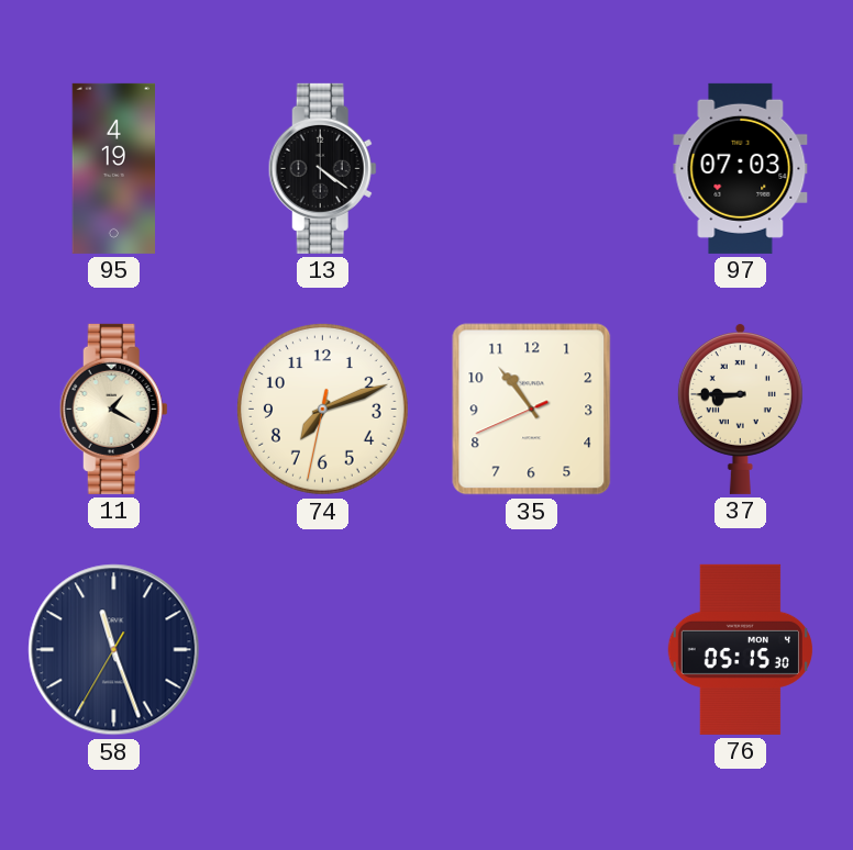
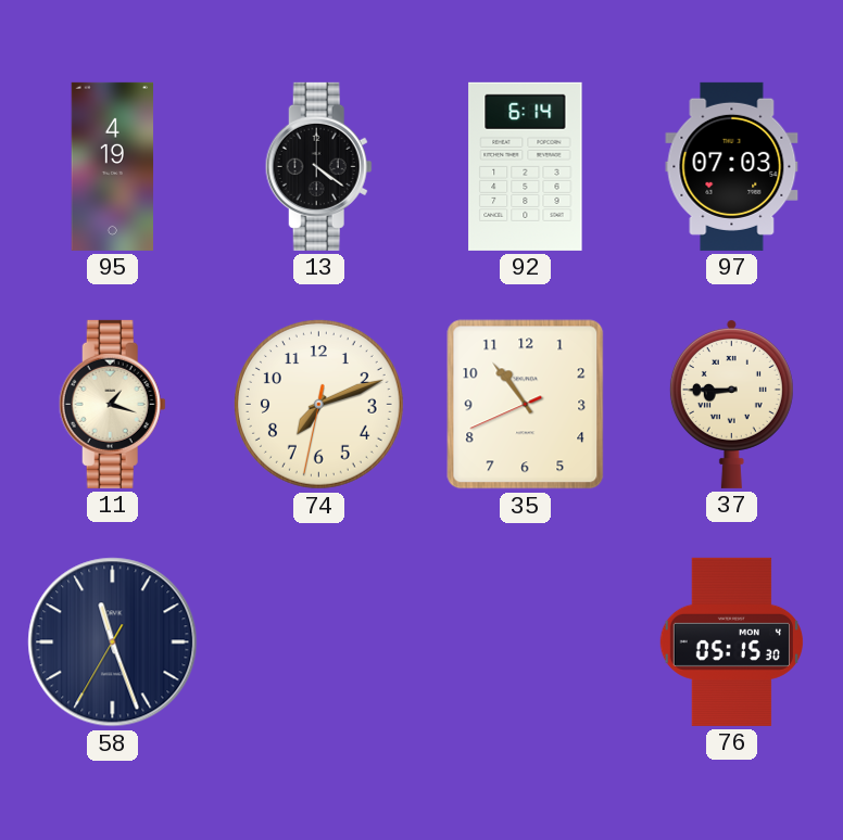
92: none -> 6:14 (526, 166)
11: 1:20 -> 1:18 (112, 404)
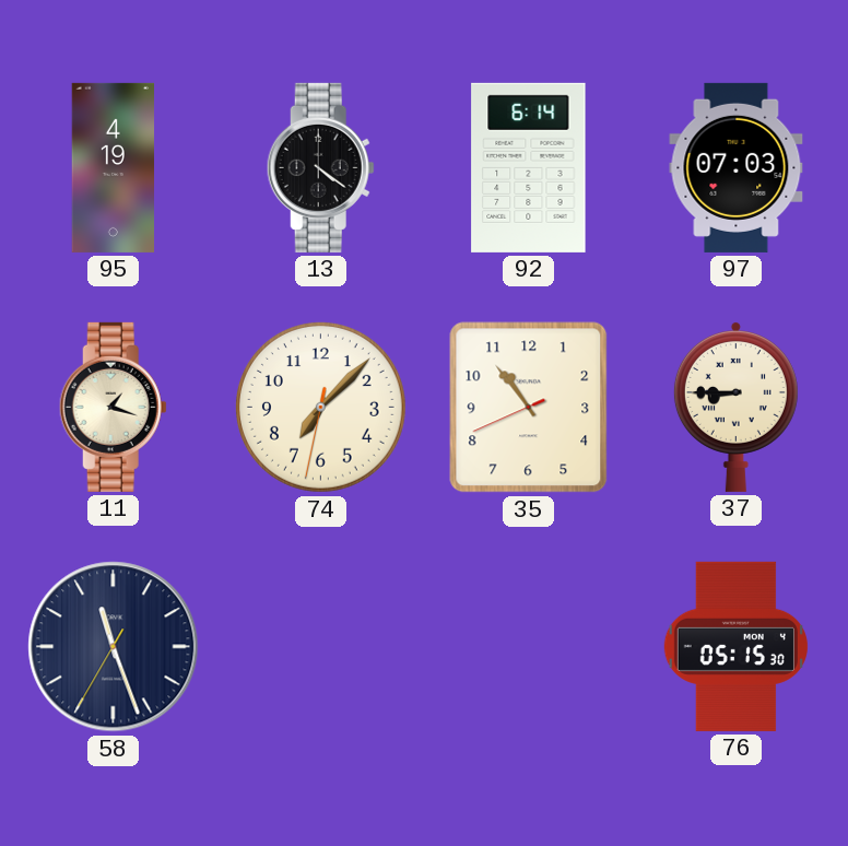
74: 7:11 -> 7:07 (320, 407)
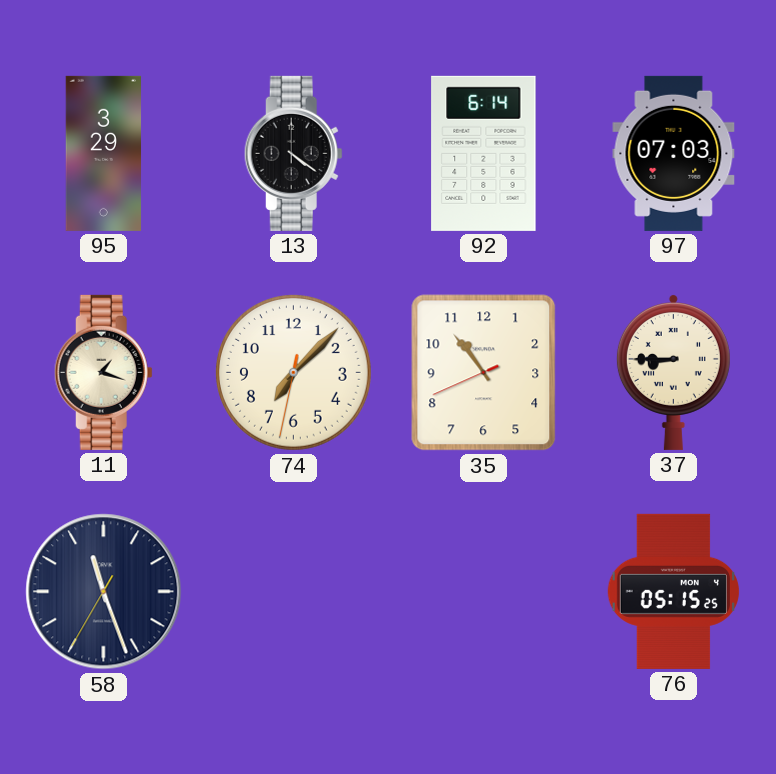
95: 4:19 -> 3:29 (104, 153)
76: 05:15:30 -> 05:15:25 (673, 591)
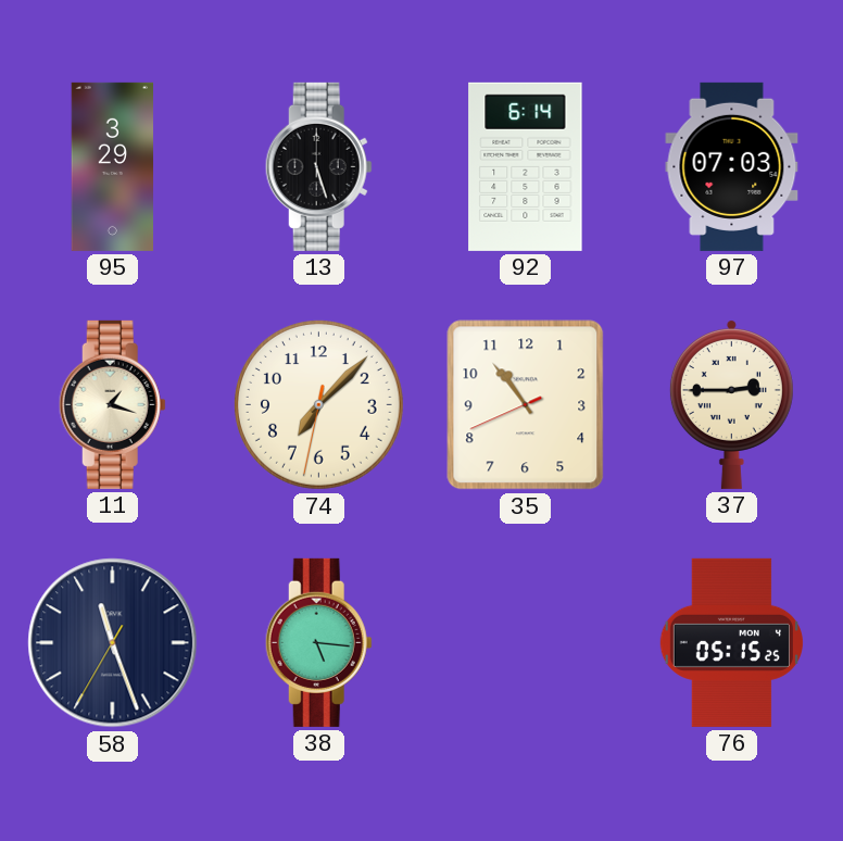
13: 4:21 -> 5:27 (318, 166)
37: 8:45 -> 2:45 (731, 404)
38: none -> 5:16 (318, 642)
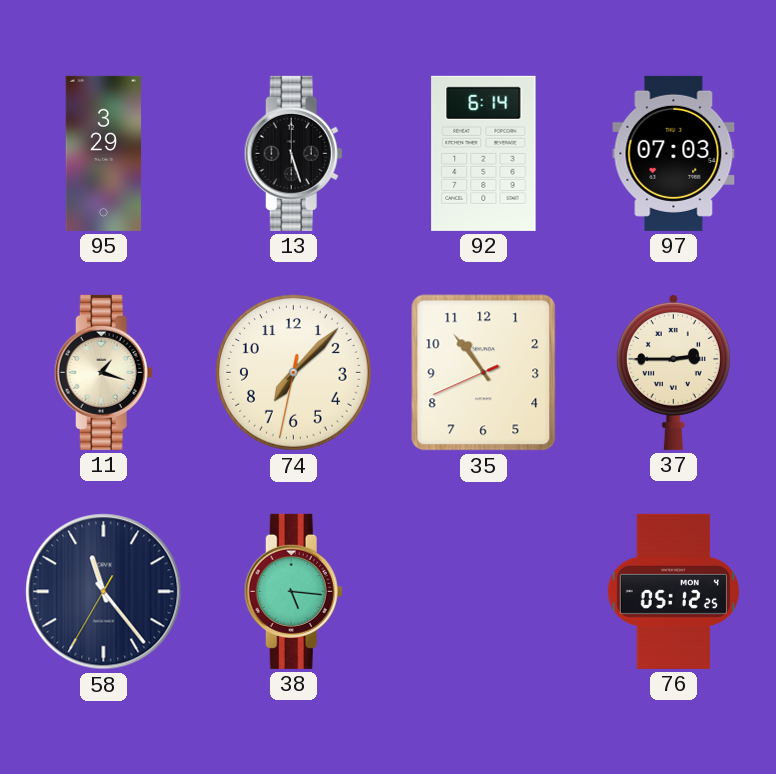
58: 11:26 -> 11:23 (104, 592)
76: 05:15 -> 05:12 (673, 591)
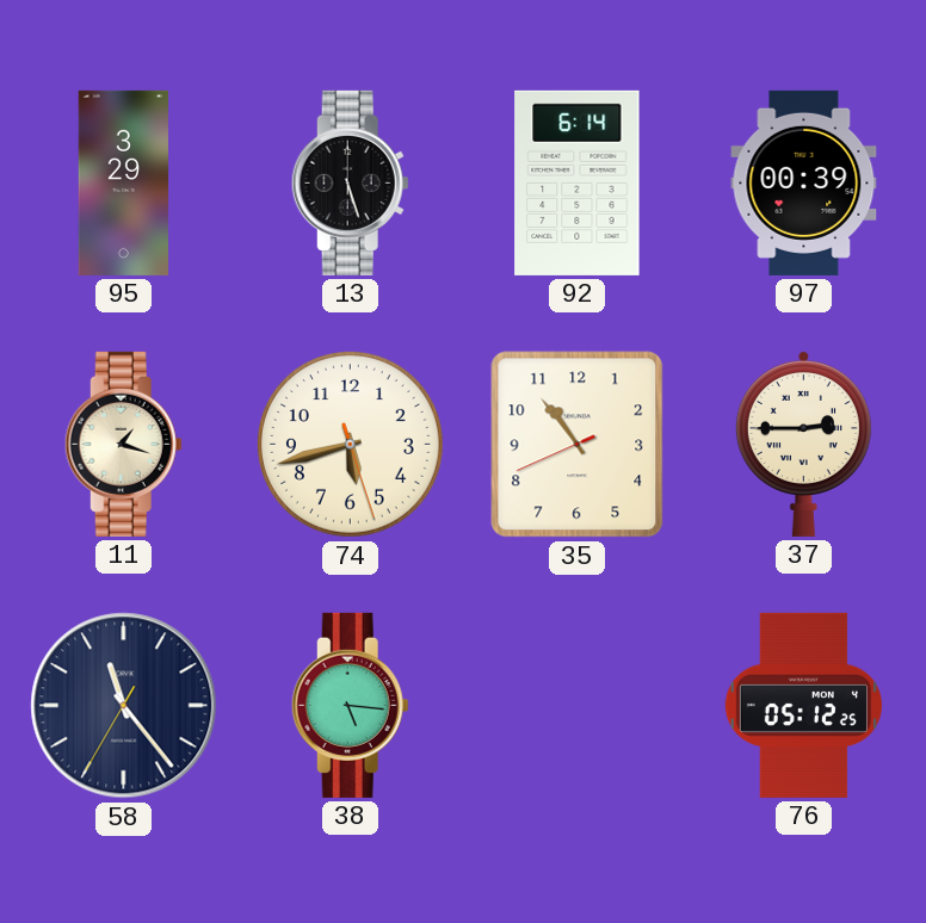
97: 07:03 -> 00:39 (804, 182)
74: 7:07 -> 5:42 (350, 444)
